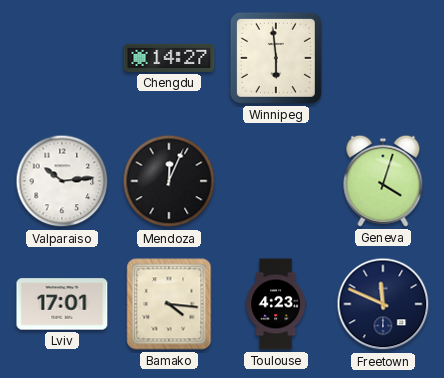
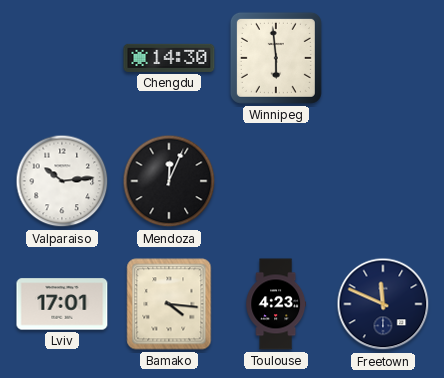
Chengdu: 14:27 -> 14:30 (169, 58)
Geneva: 4:03 -> none (383, 181)
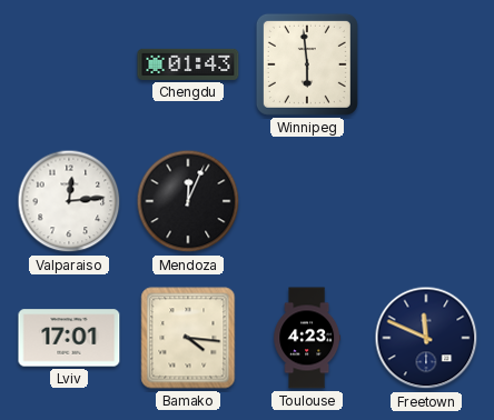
Chengdu: 14:30 -> 01:43 (188, 64)
Valparaiso: 10:14 -> 12:14 (69, 201)
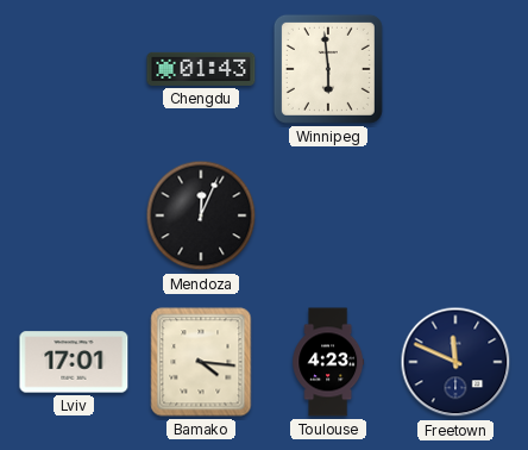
Valparaiso: 12:14 -> none (69, 201)
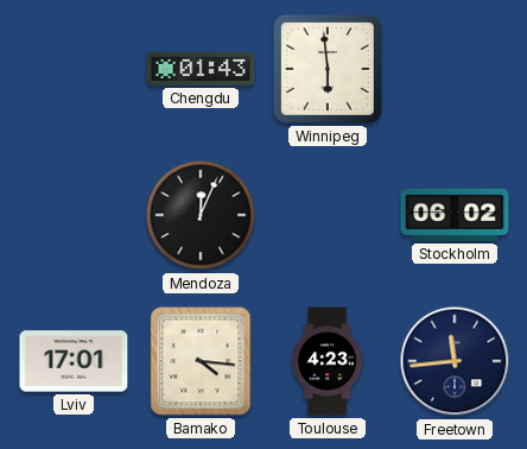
Stockholm: none -> 06:02 (455, 215)
Freetown: 11:49 -> 11:44 (455, 361)
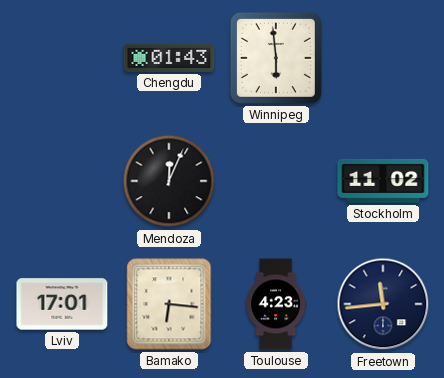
Stockholm: 06:02 -> 11:02 (383, 181)
Bamako: 4:16 -> 6:16 (169, 304)
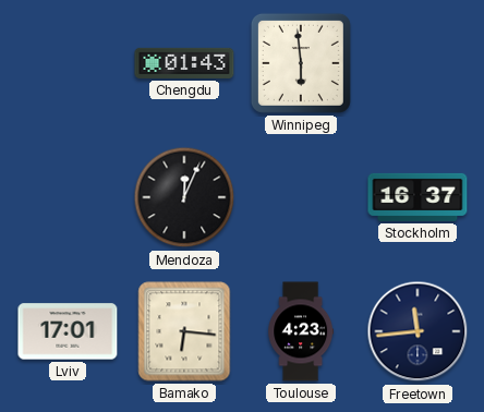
Stockholm: 11:02 -> 16:37 (418, 197)
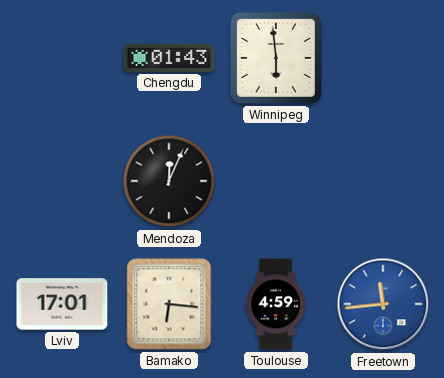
Stockholm: 16:37 -> none (418, 197)
Toulouse: 4:23 -> 4:59 (276, 304)
Freetown dial: navy -> blue (383, 304)
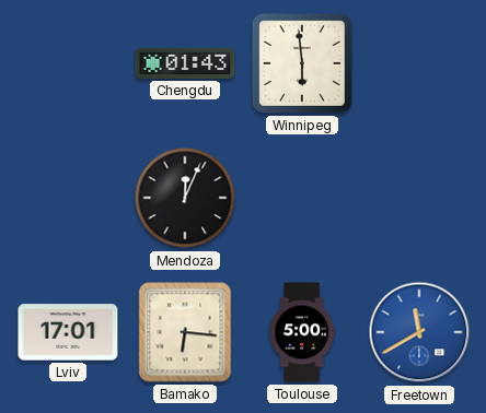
Toulouse: 4:59 -> 5:00 (302, 332)
Freetown: 11:44 -> 11:40 (419, 332)
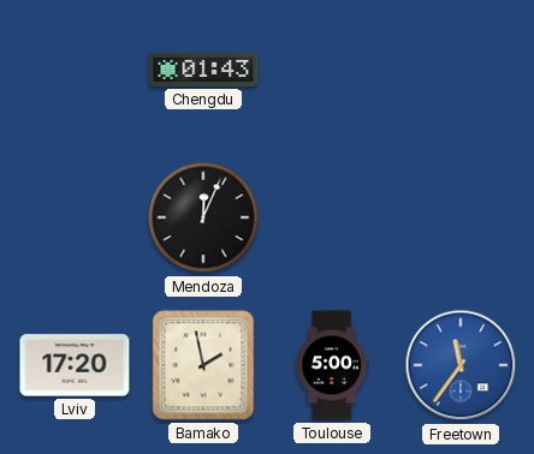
Winnipeg: 5:59 -> none (302, 63)
Lviv: 17:01 -> 17:20 (75, 365)
Bamako: 6:16 -> 1:58 (203, 365)
Freetown: 11:40 -> 11:36 (461, 365)
